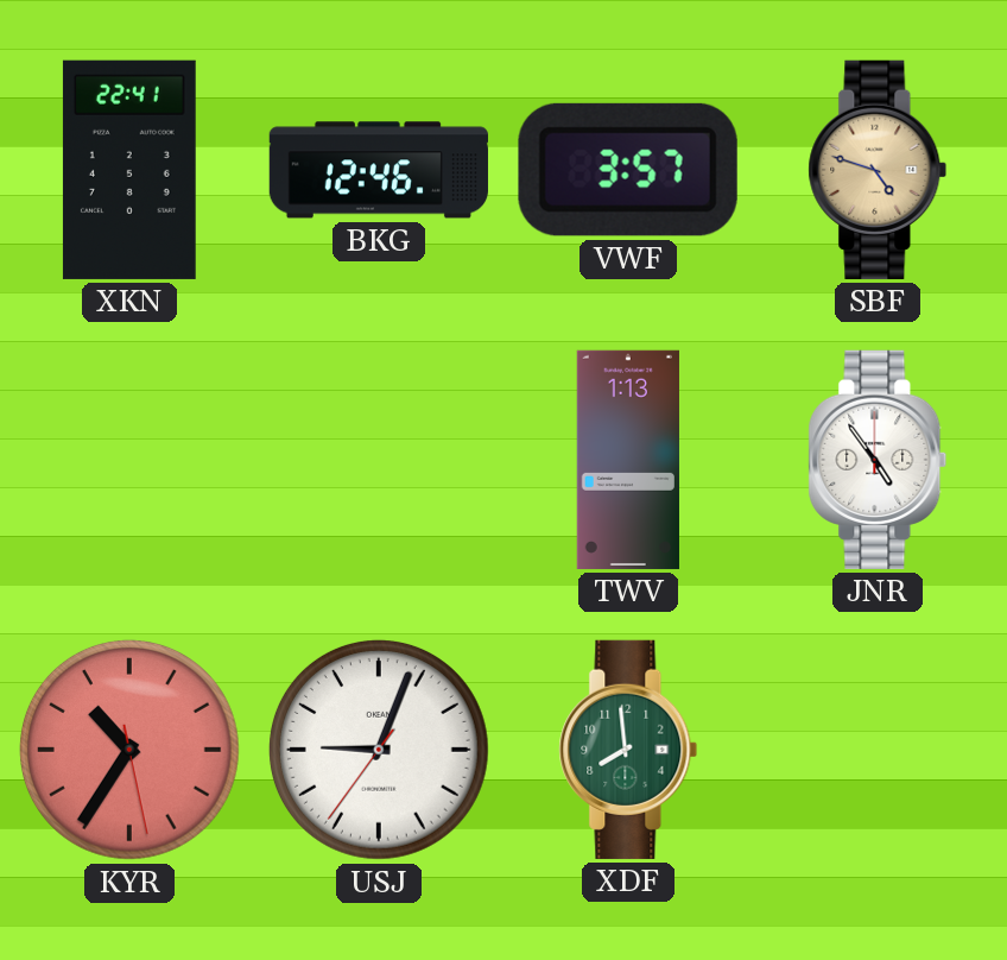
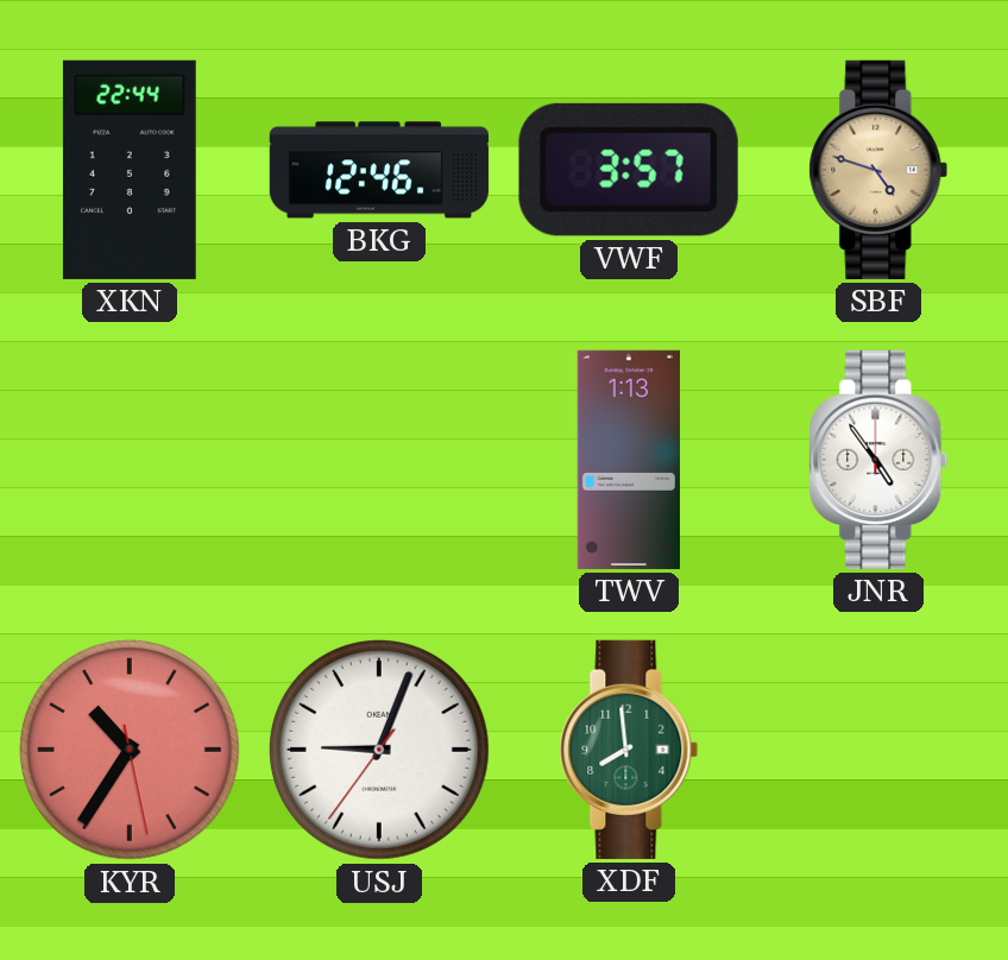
XKN: 22:41 -> 22:44 (130, 170)
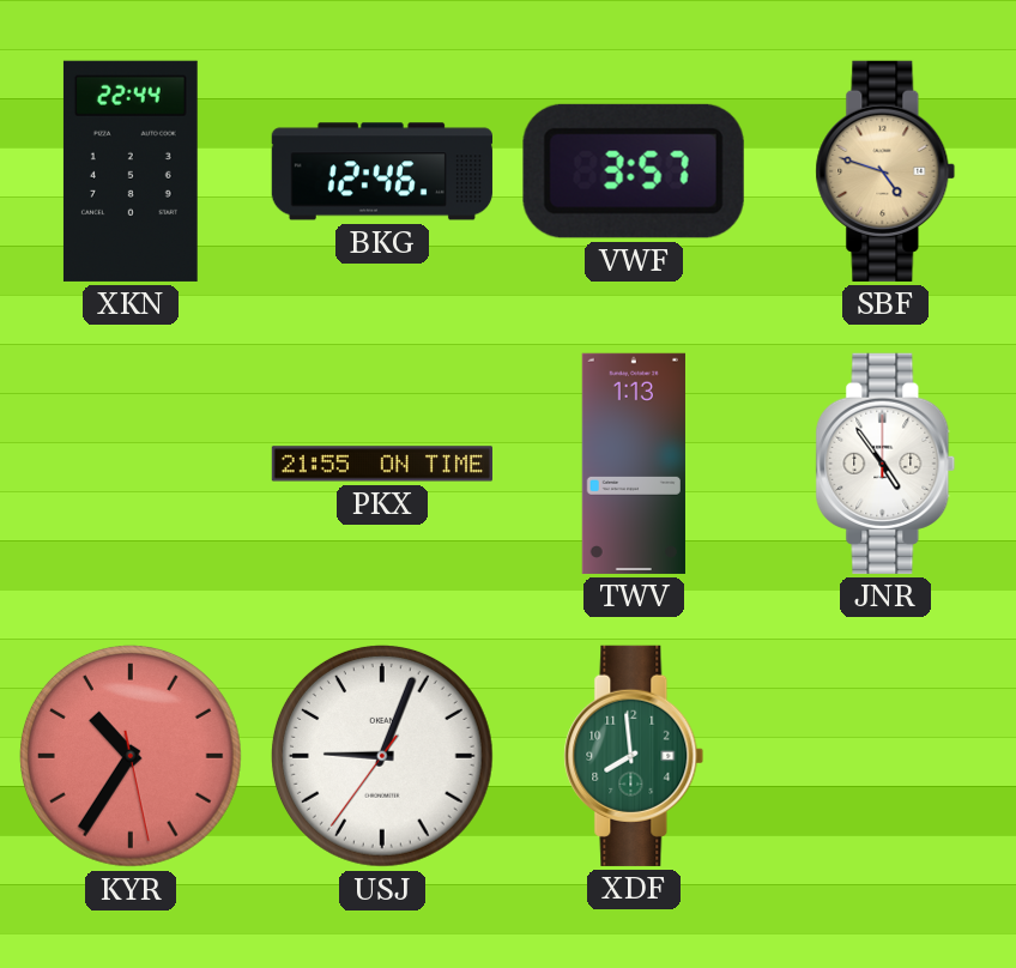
PKX: none -> 21:55 (381, 464)
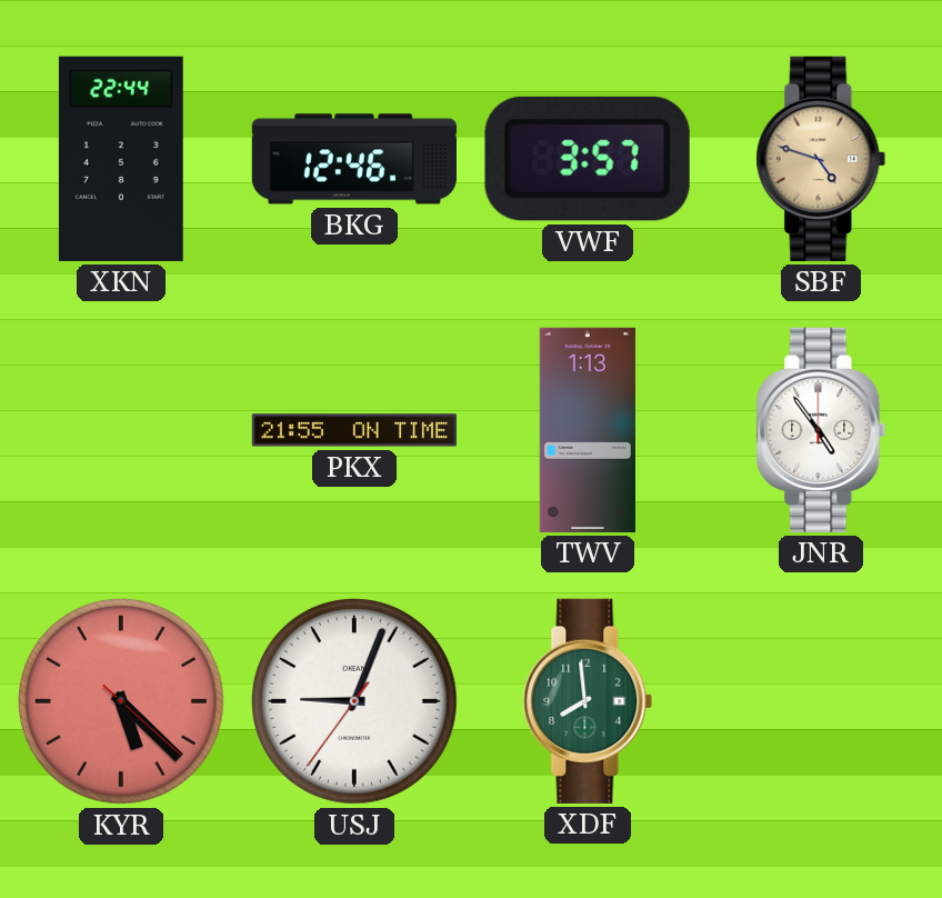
KYR: 10:35 -> 5:22 (121, 701)
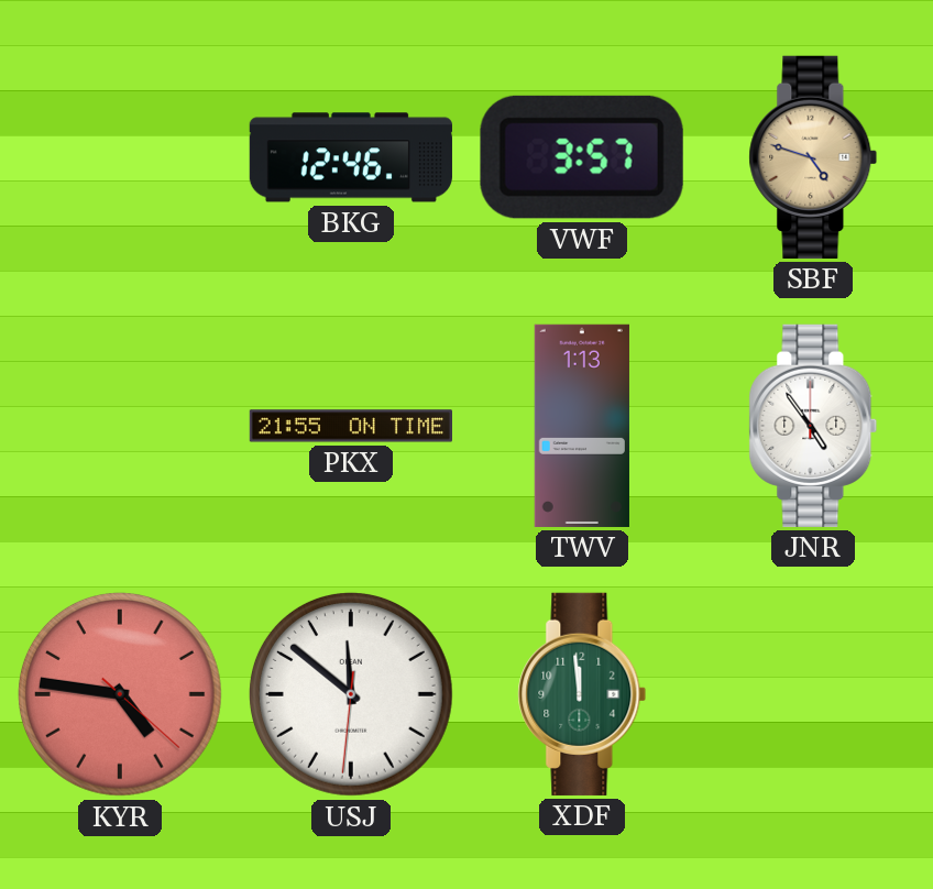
XKN: 22:44 -> none (121, 159)
KYR: 5:22 -> 4:46 (120, 694)
USJ: 9:03 -> 11:51 (351, 694)
XDF: 7:59 -> 11:59 (582, 694)
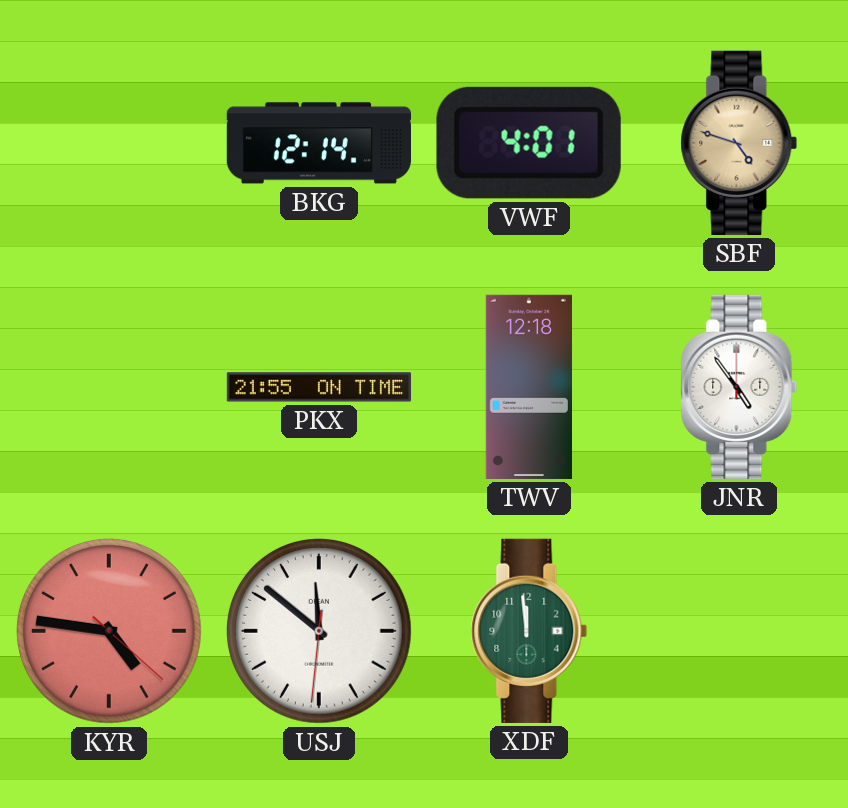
BKG: 12:46 -> 12:14 (319, 143)
VWF: 3:57 -> 4:01 (529, 143)
TWV: 1:13 -> 12:18 (529, 387)
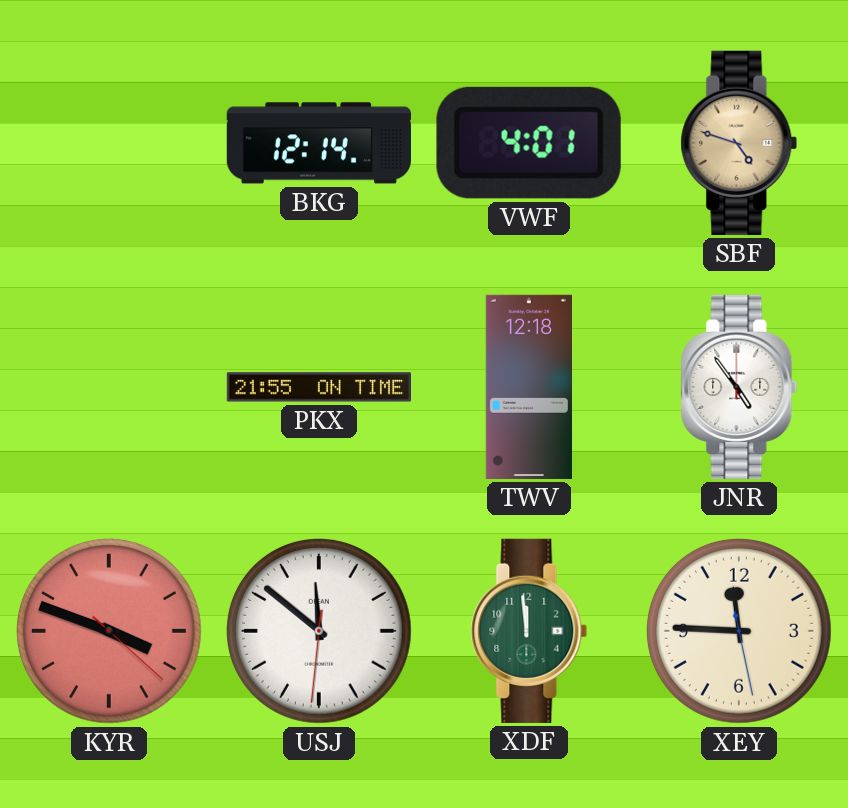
KYR: 4:46 -> 3:48 (109, 631)
XEY: none -> 11:45 (739, 631)
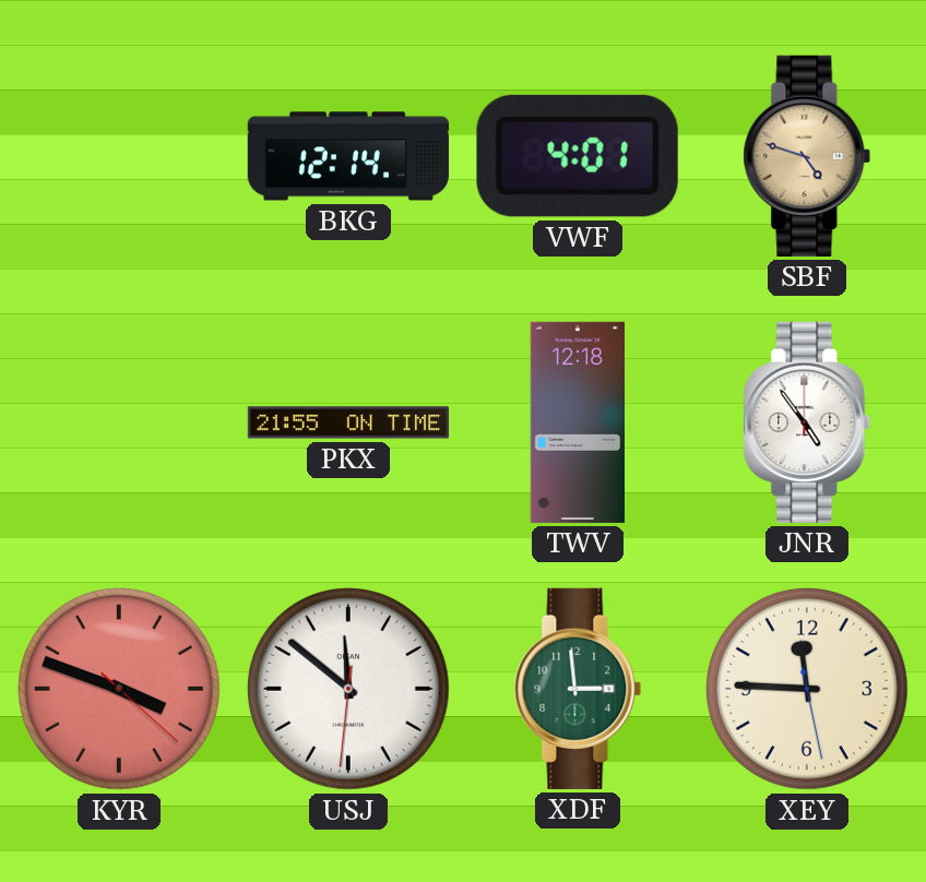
XDF: 11:59 -> 2:59 (578, 689)
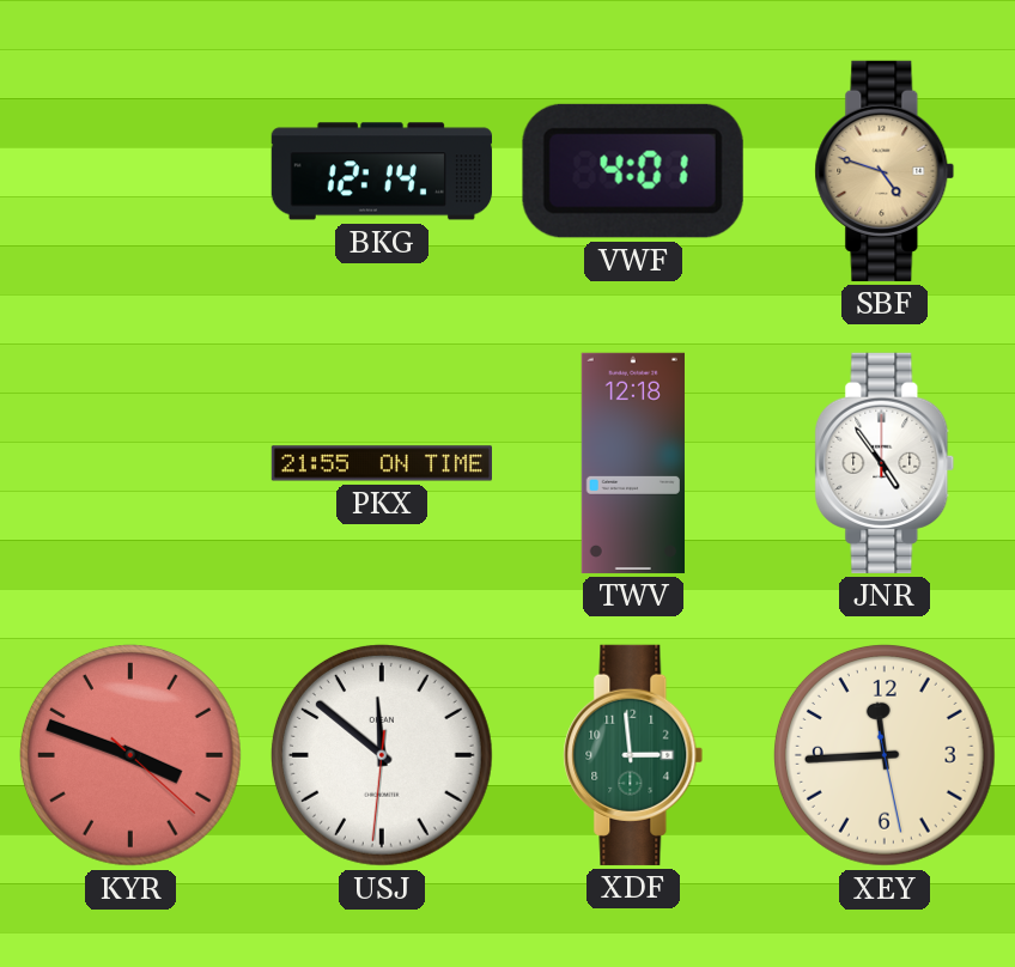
XEY: 11:45 -> 11:44 (885, 755)
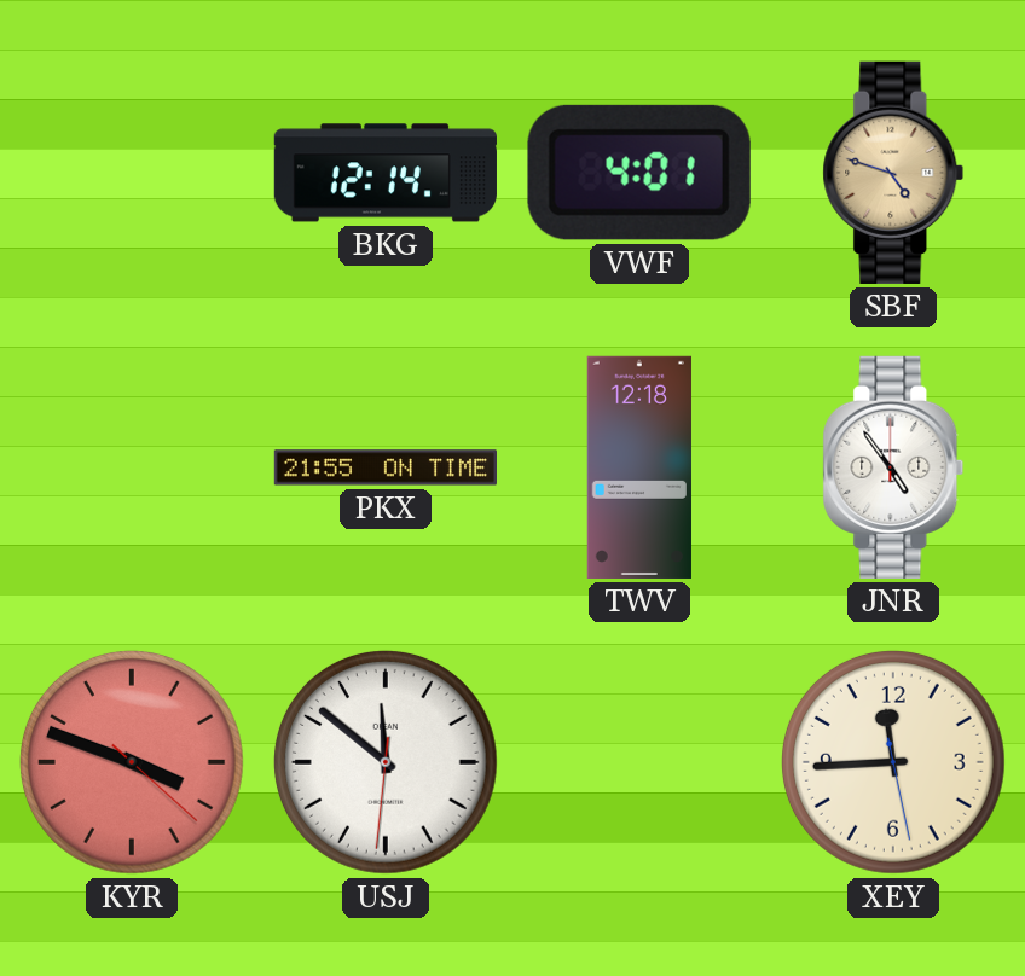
XDF: 2:59 -> none (633, 755)
